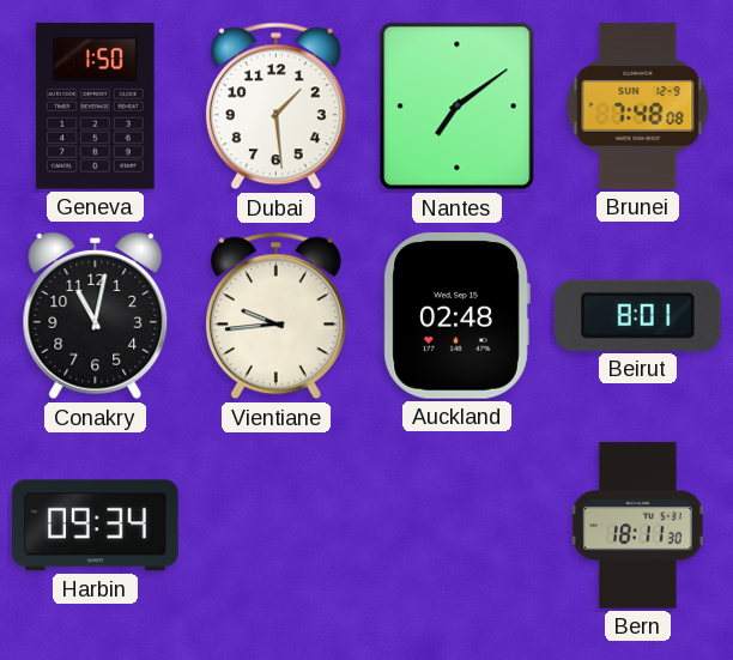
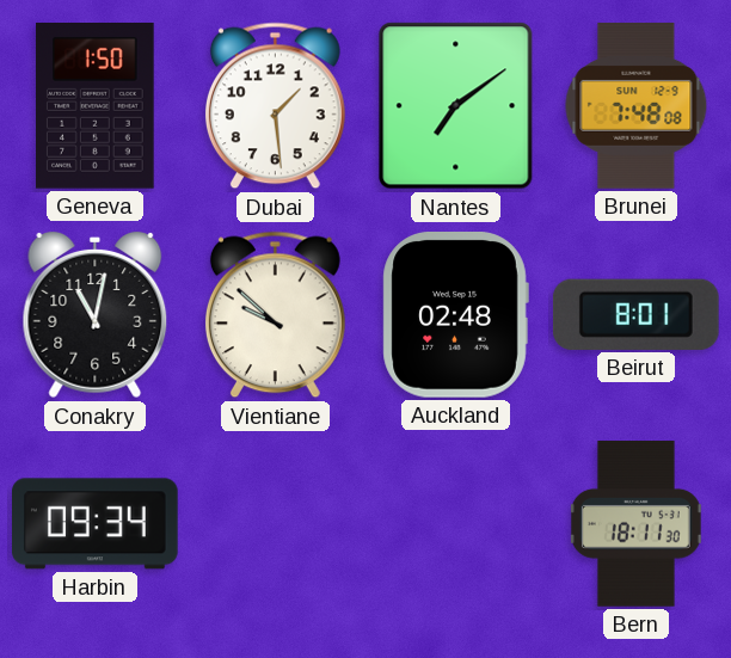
Vientiane: 9:44 -> 9:52 (275, 315)
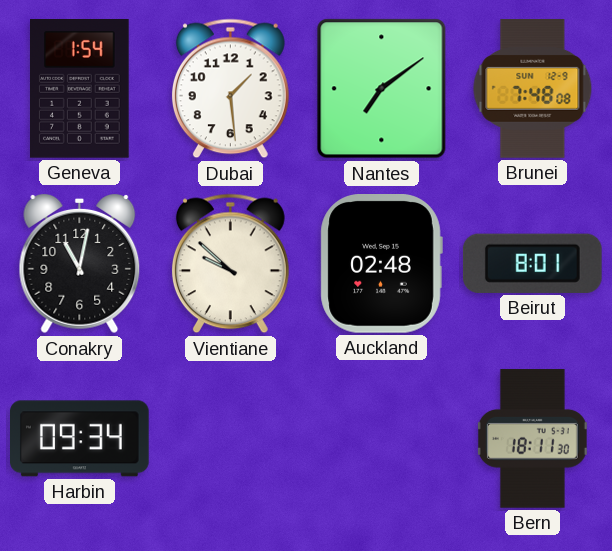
Geneva: 1:50 -> 1:54 (80, 89)
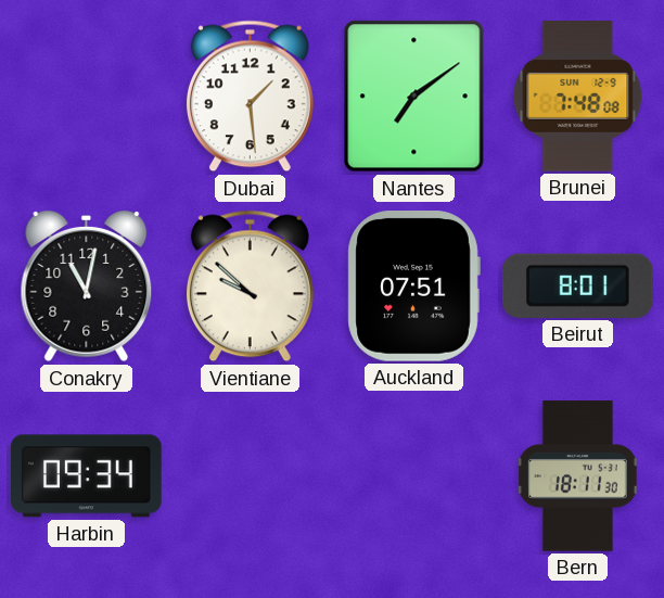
Geneva: 1:54 -> none (80, 89)
Auckland: 02:48 -> 07:51 (413, 287)
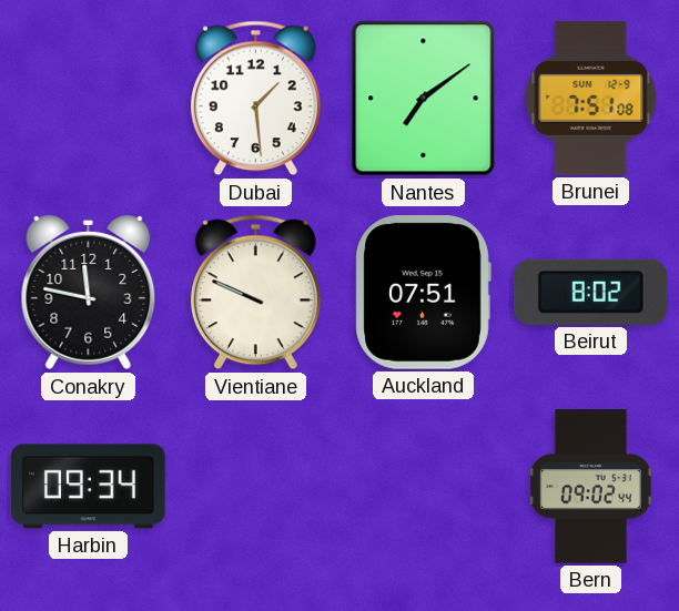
Brunei: 7:48 -> 7:51 (591, 99)
Conakry: 11:02 -> 11:47 (89, 293)
Vientiane: 9:52 -> 9:49 (255, 293)
Beirut: 8:01 -> 8:02 (590, 292)
Bern: 18:11 -> 09:02 (590, 487)
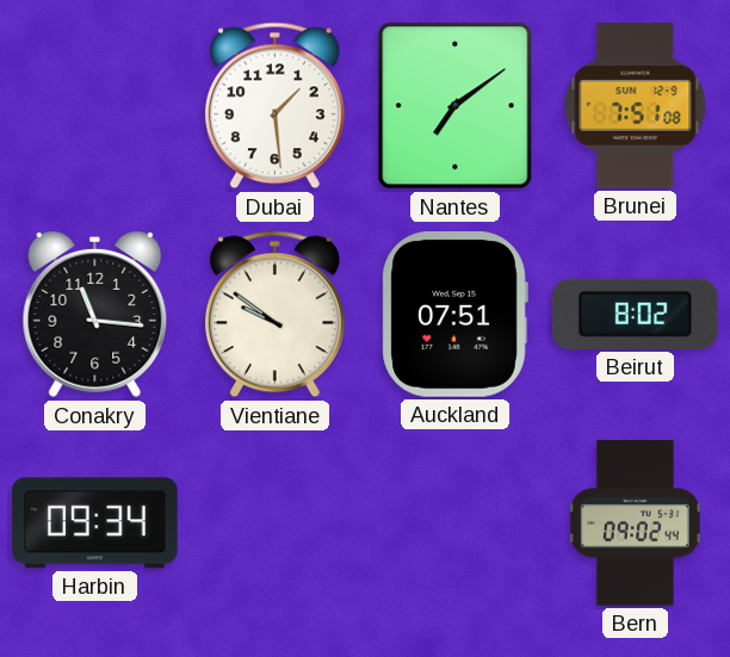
Conakry: 11:47 -> 11:16 (95, 315)
Vientiane: 9:49 -> 9:51 (274, 315)
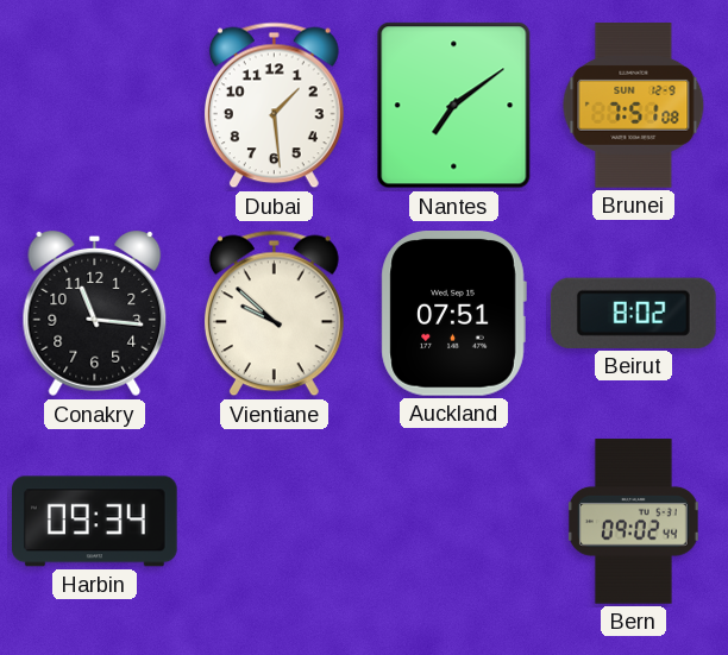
Vientiane: 9:51 -> 9:52 (274, 314)
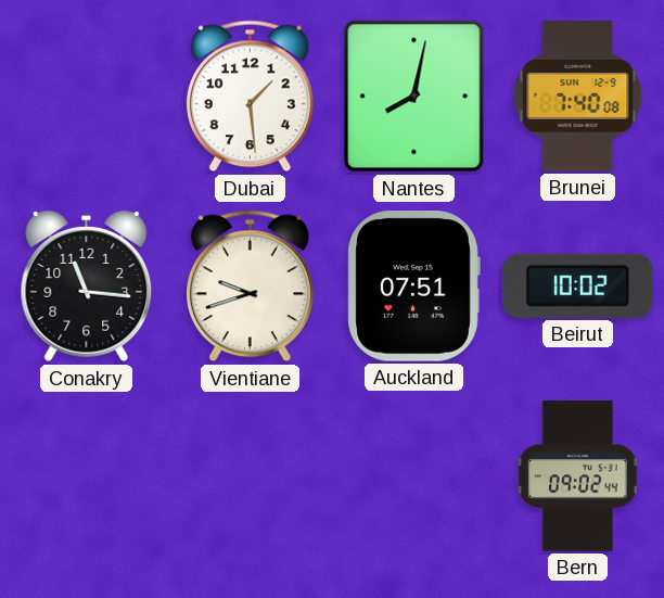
Nantes: 7:09 -> 8:02 (414, 97)
Brunei: 7:51 -> 7:40 (578, 97)
Vientiane: 9:52 -> 9:42 (250, 287)
Beirut: 8:02 -> 10:02 (577, 285)
Harbin: 09:34 -> none (95, 522)
